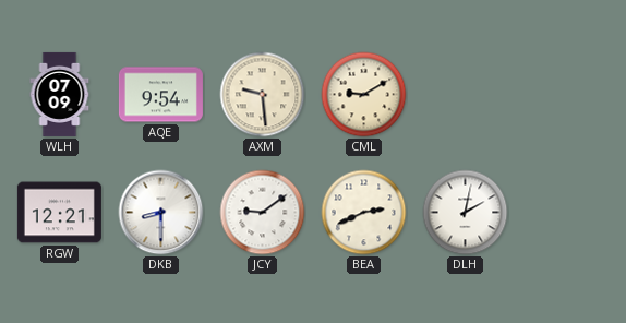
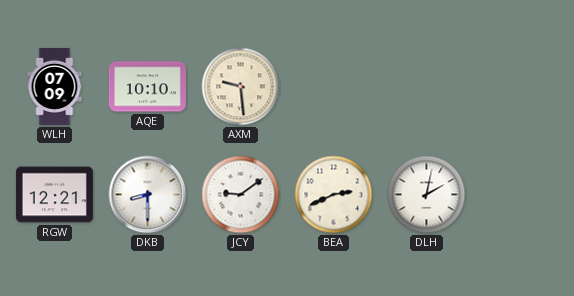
AQE: 9:54 -> 10:10 (147, 87)
CML: 9:10 -> none (364, 95)
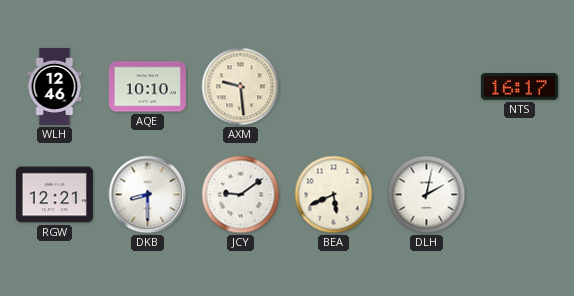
WLH: 07:09 -> 12:46 (55, 86)
NTS: none -> 16:17 (519, 87)
BEA: 2:41 -> 5:41 (334, 195)
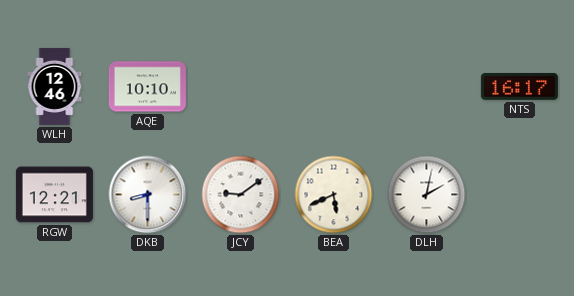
AXM: 9:29 -> none (241, 87)
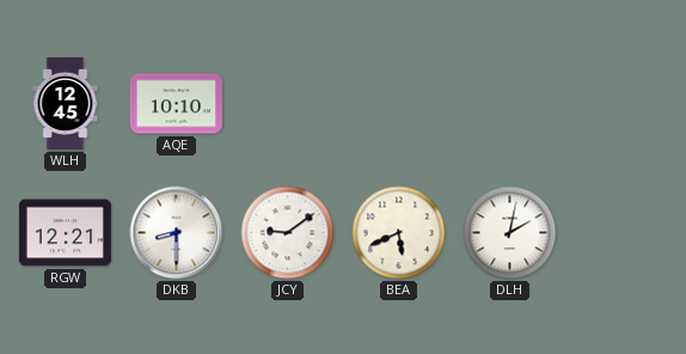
WLH: 12:46 -> 12:45 (66, 103)
NTS: 16:17 -> none (519, 87)
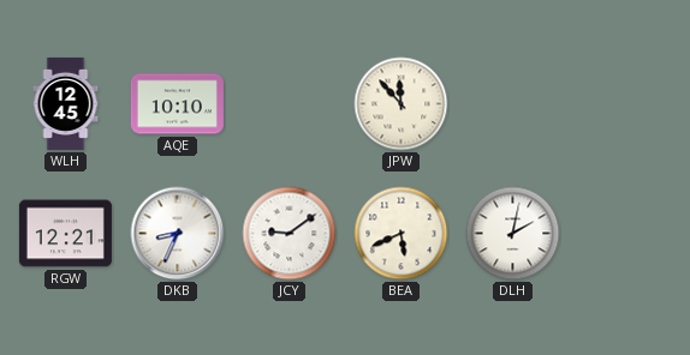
JPW: none -> 11:53 (401, 104)
DKB: 8:30 -> 8:34 (178, 234)
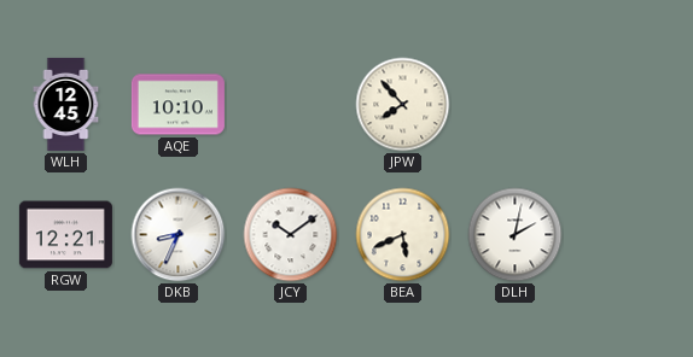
JPW: 11:53 -> 7:53 (403, 105)
JCY: 9:09 -> 10:09 (291, 235)
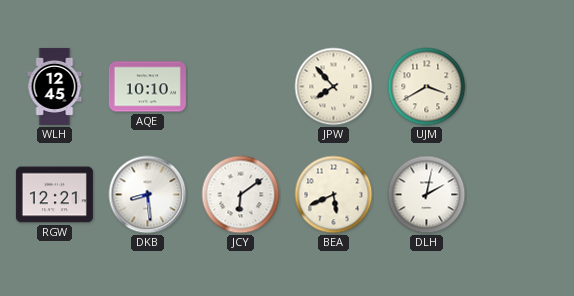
UJM: none -> 3:40 (427, 87)
DKB: 8:34 -> 8:29 (148, 195)
JCY: 10:09 -> 6:09 (241, 195)
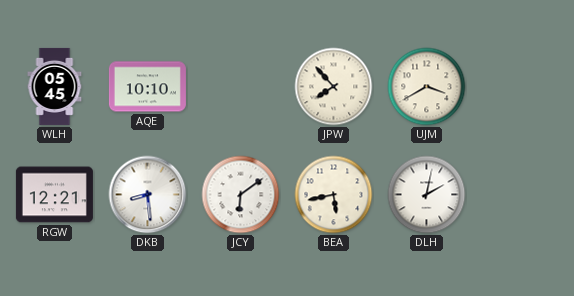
WLH: 12:45 -> 05:45 (55, 86)
BEA: 5:41 -> 5:43 (334, 195)
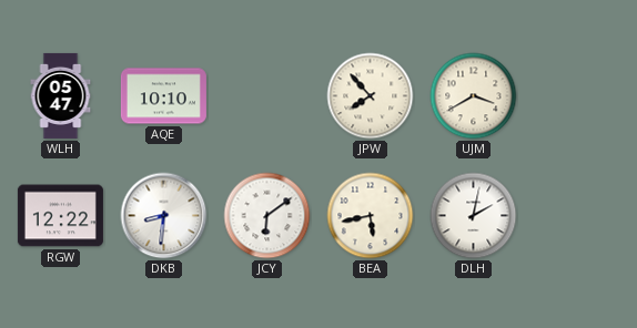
WLH: 05:45 -> 05:47 (61, 95)
RGW: 12:21 -> 12:22 (60, 216)
DKB: 8:29 -> 8:31 (164, 216)
